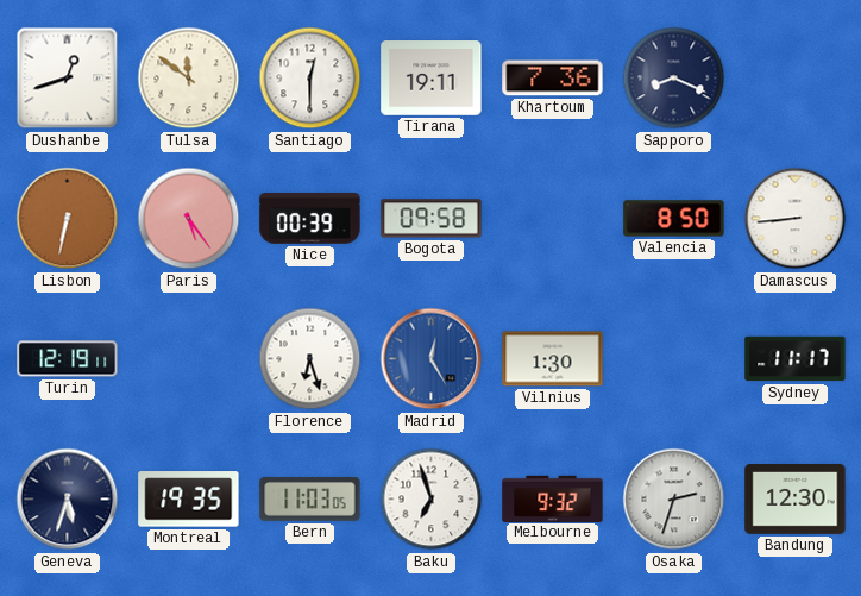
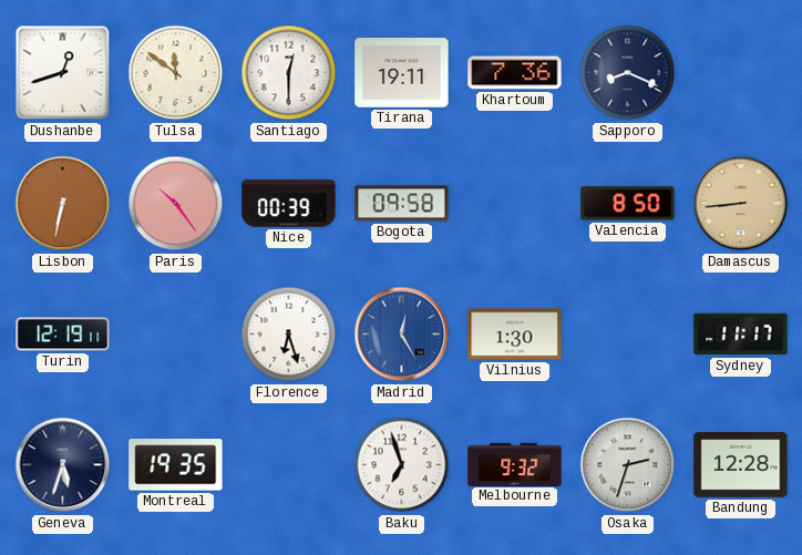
Paris: 5:24 -> 10:24 (176, 204)
Damascus dial: white -> champagne (741, 204)
Bern: 11:03 -> none (310, 500)
Bandung: 12:30 -> 12:28 (741, 465)
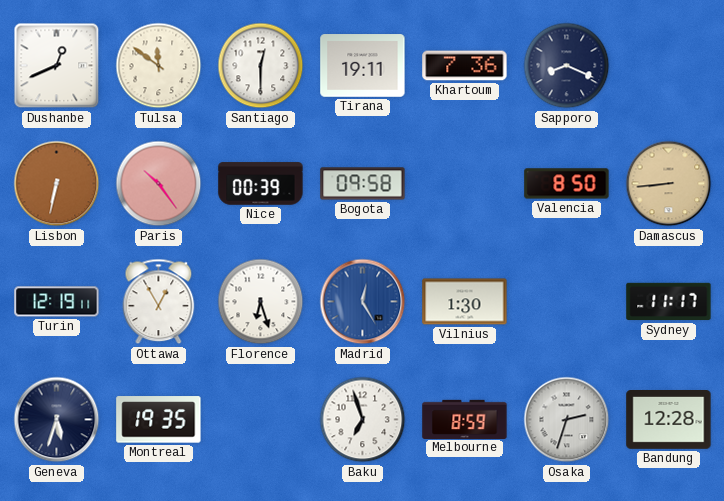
Dushanbe: 12:42 -> 12:41 (57, 66)
Ottawa: none -> 12:55 (159, 302)
Melbourne: 9:32 -> 8:59 (465, 419)
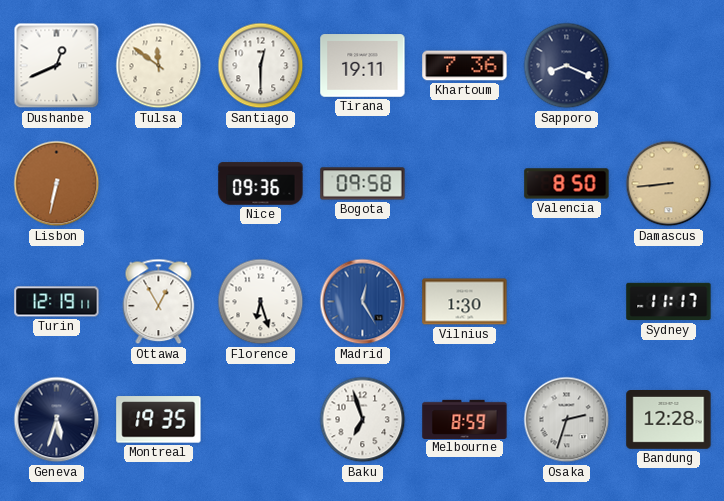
Paris: 10:24 -> none (159, 184)
Nice: 00:39 -> 09:36 (261, 184)
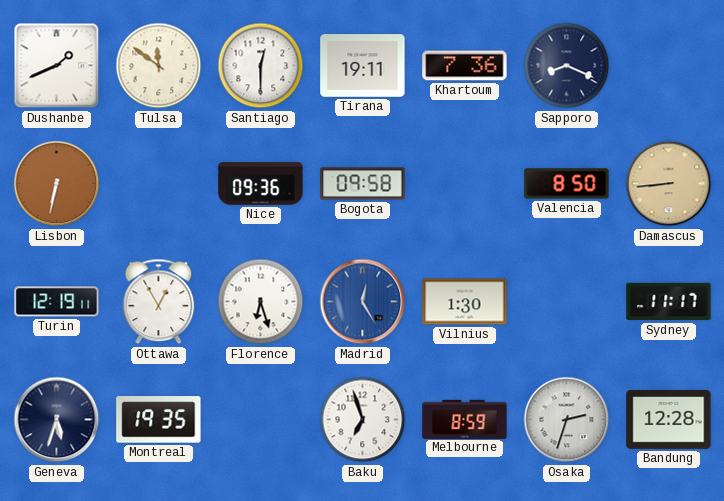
Dushanbe: 12:41 -> 1:41 (57, 66)
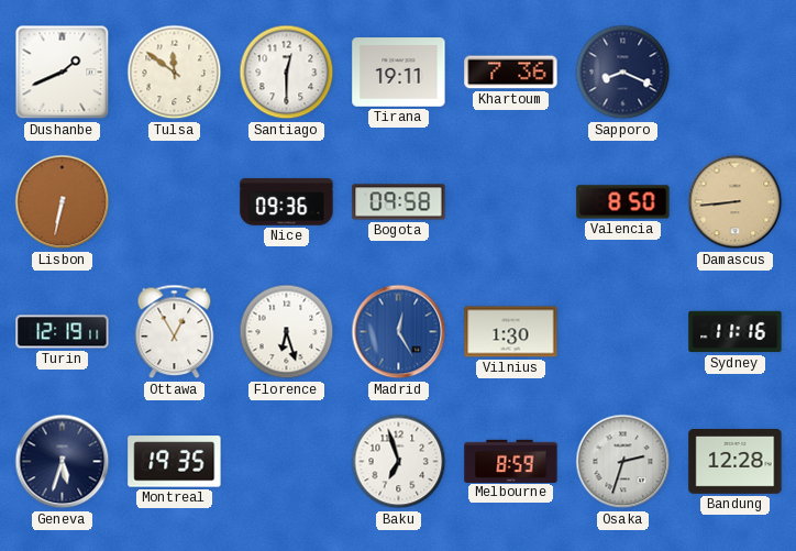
Sydney: 11:17 -> 11:16 (736, 332)
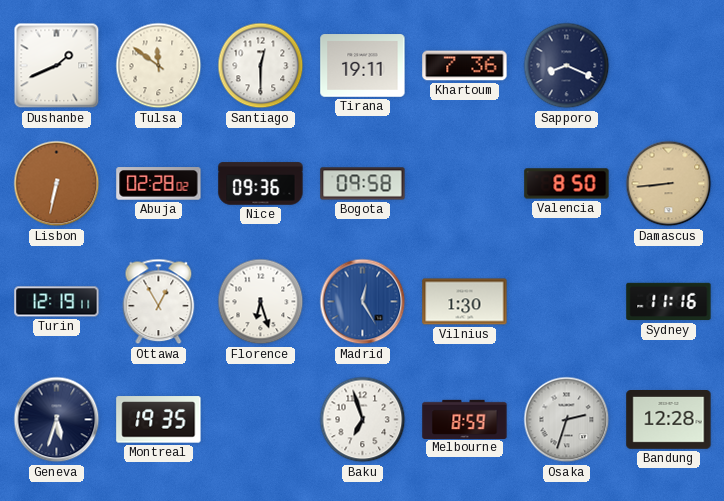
Abuja: none -> 02:28 (159, 184)
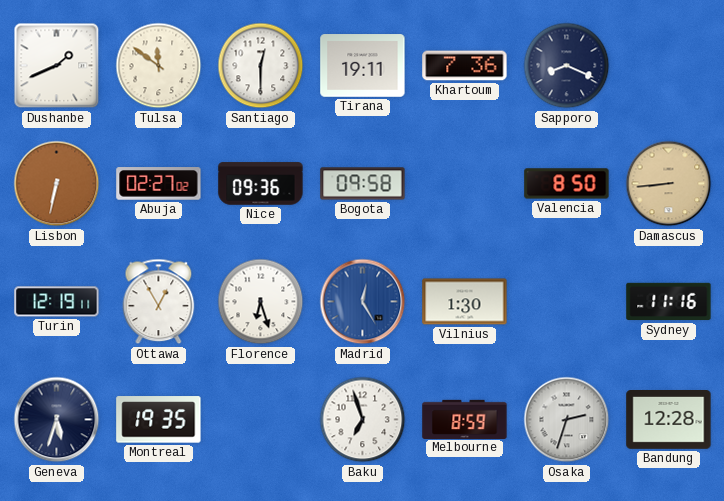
Abuja: 02:28 -> 02:27 (159, 184)
